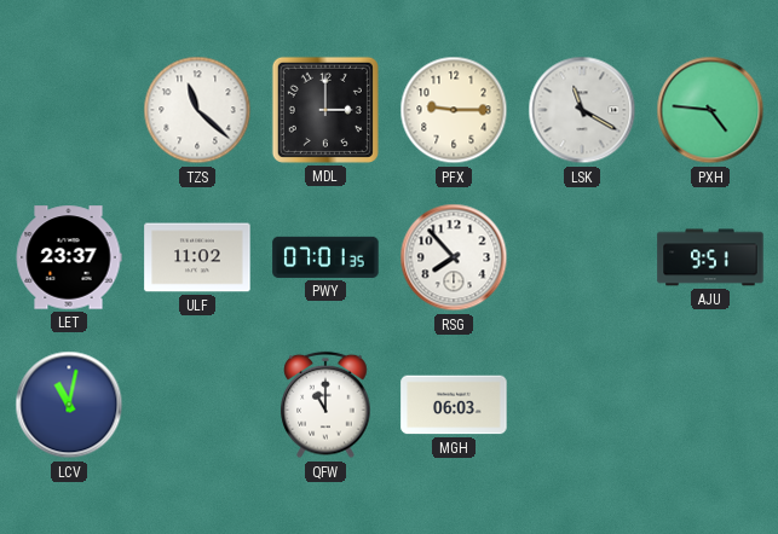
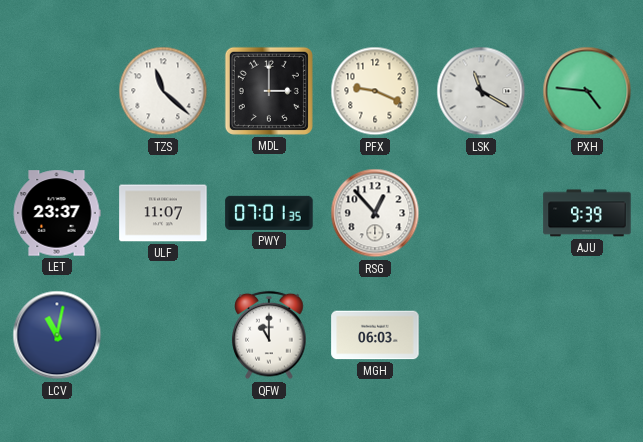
PFX: 9:15 -> 9:19 (375, 91)
ULF: 11:02 -> 11:07 (163, 213)
RSG: 7:53 -> 12:53 (375, 213)
AJU: 9:51 -> 9:39 (587, 213)
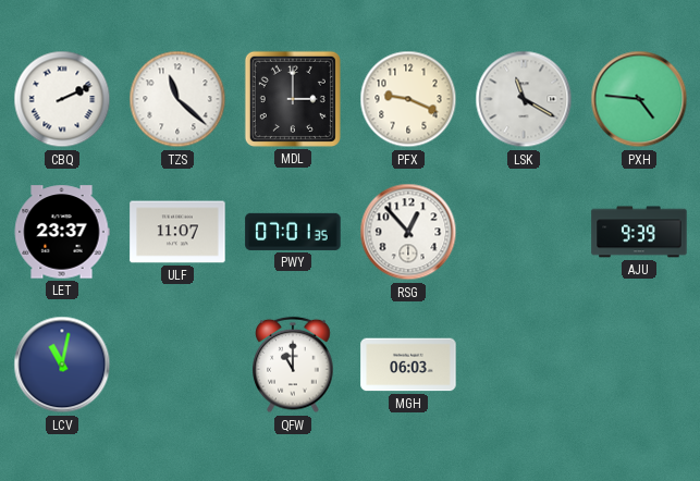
CBQ: none -> 2:11 (62, 99)
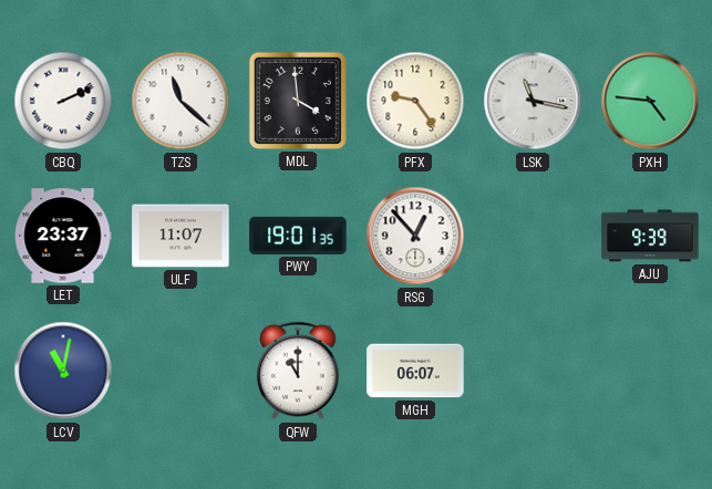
MDL: 3:00 -> 3:59 (298, 101)
PFX: 9:19 -> 9:24 (415, 101)
LSK: 11:20 -> 11:17 (533, 101)
PWY: 07:01 -> 19:01 (298, 236)
MGH: 06:03 -> 06:07 (415, 371)
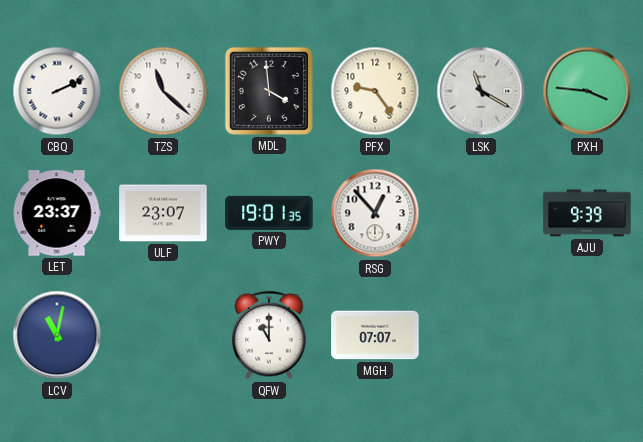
LSK: 11:17 -> 11:20 (481, 91)
PXH: 4:46 -> 3:46 (587, 91)
ULF: 11:07 -> 23:07 (163, 213)
MGH: 06:07 -> 07:07 (375, 335)
